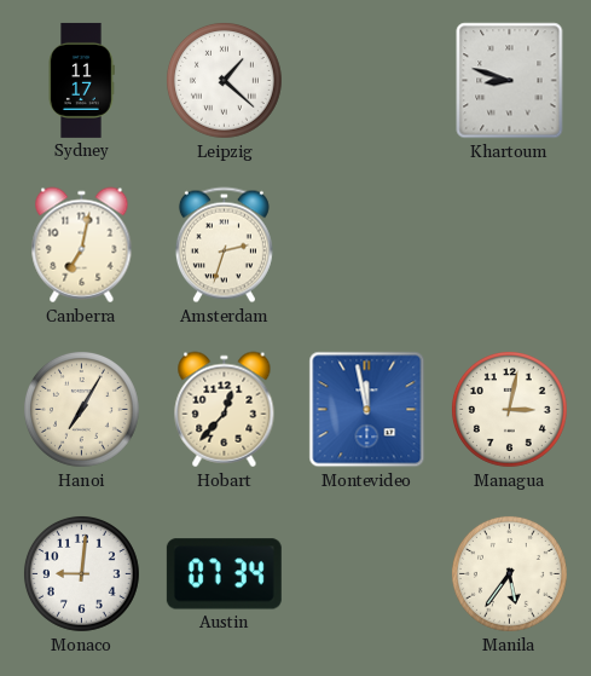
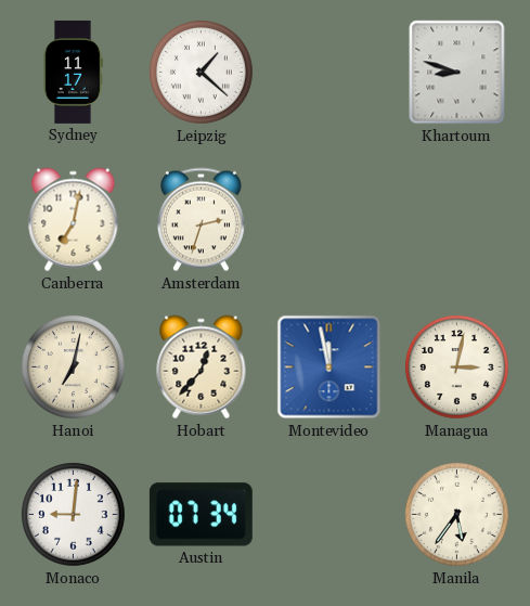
Hanoi: 7:05 -> 7:02 (74, 366)
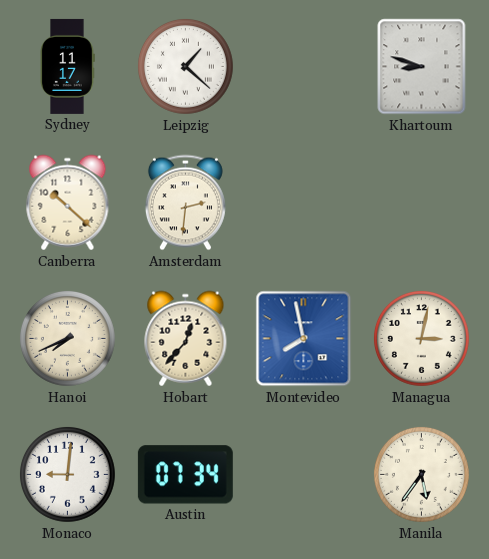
Canberra: 7:02 -> 10:22 (68, 203)
Amsterdam: 2:33 -> 2:31 (185, 203)
Hanoi: 7:02 -> 7:41 (68, 338)
Montevideo: 11:58 -> 7:58 (304, 339)
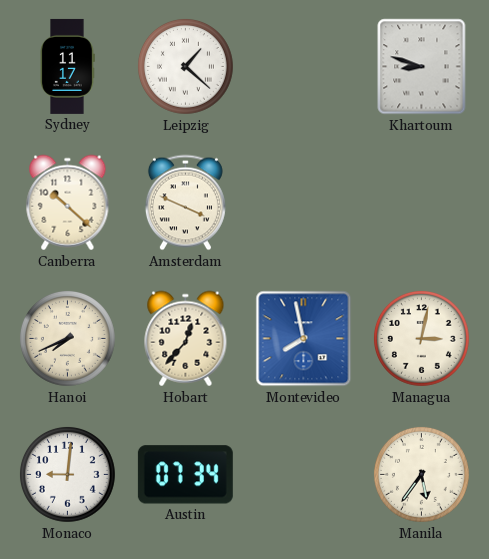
Amsterdam: 2:31 -> 3:49 (185, 203)
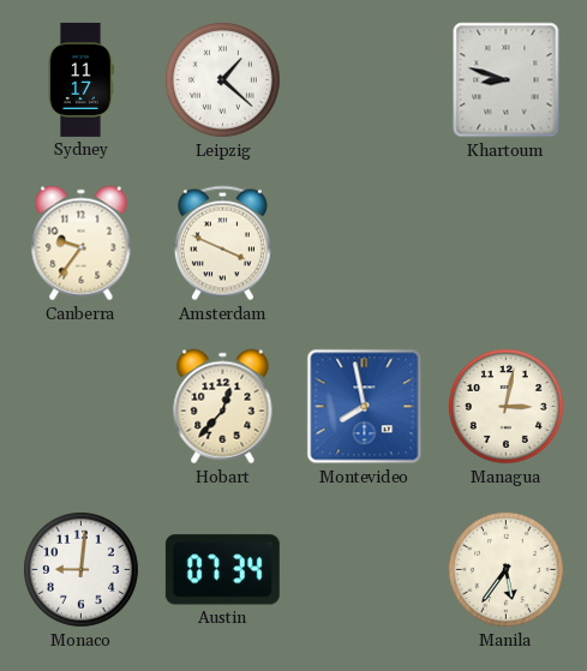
Canberra: 10:22 -> 9:36 (82, 244)
Hanoi: 7:41 -> none (68, 338)
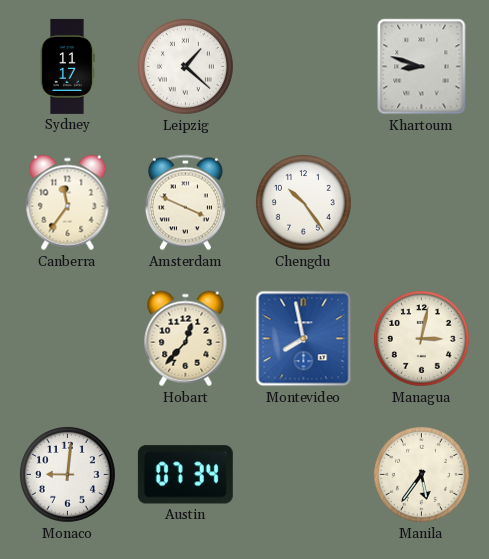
Canberra: 9:36 -> 11:36 (68, 203)
Chengdu: none -> 10:24 (304, 202)
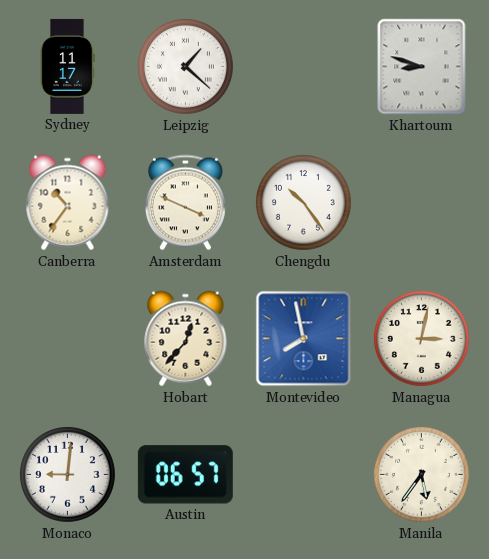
Canberra: 11:36 -> 10:36 (68, 203)
Austin: 07:34 -> 06:57 (185, 475)
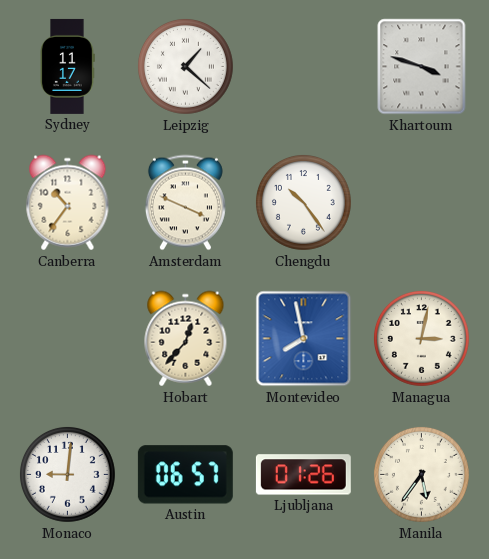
Khartoum: 8:48 -> 3:48 (422, 67)
Ljubljana: none -> 01:26 (303, 475)
